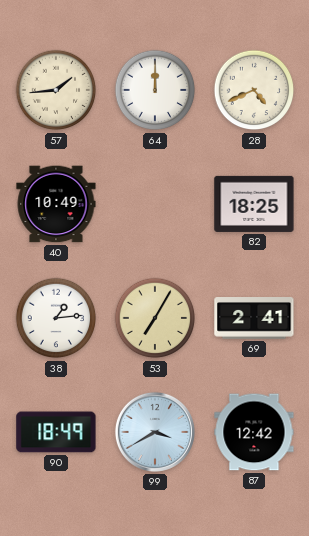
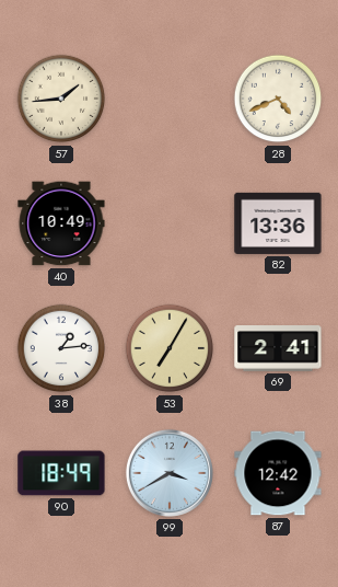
64: 12:00 -> none (155, 90)
82: 18:25 -> 13:36 (278, 223)
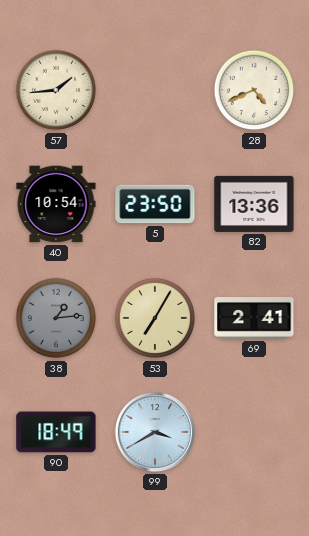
40: 10:49 -> 10:54 (56, 204)
5: none -> 23:50 (155, 204)
38 dial: white -> grey (56, 318)
87: 12:42 -> none (278, 473)
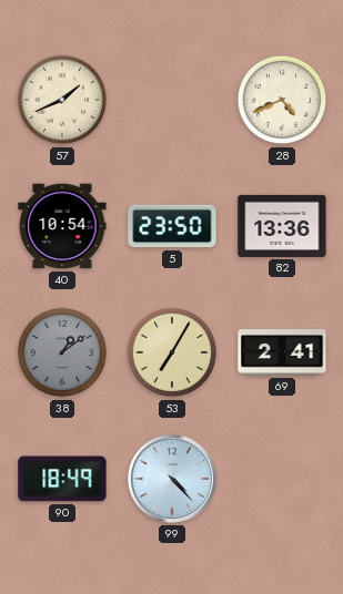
57: 1:44 -> 1:41 (62, 100)
38: 1:14 -> 1:09 (62, 352)
99: 3:40 -> 4:23 (172, 479)
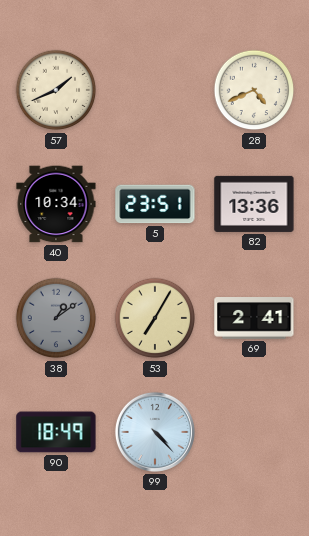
40: 10:54 -> 10:34 (56, 204)
5: 23:50 -> 23:51 (155, 204)
